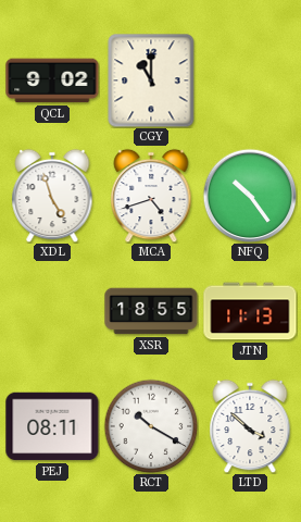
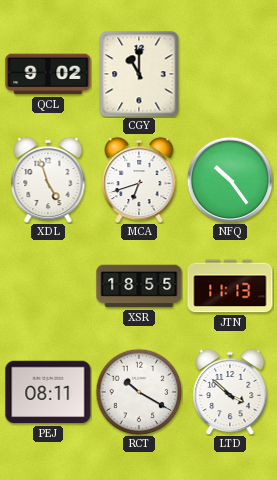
MCA: 4:42 -> 6:42 (139, 180)
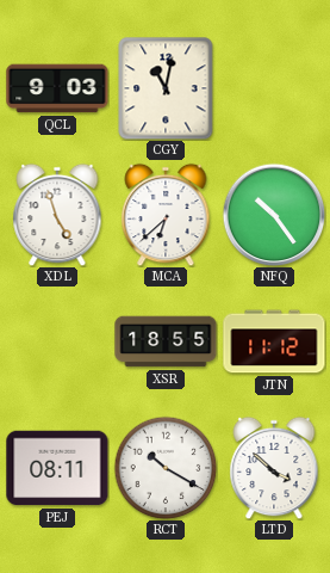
QCL: 9:02 -> 9:03 (57, 88)
CGY: 11:00 -> 11:02 (166, 88)
MCA: 6:42 -> 6:38 (166, 215)
JTN: 11:13 -> 11:12 (274, 341)
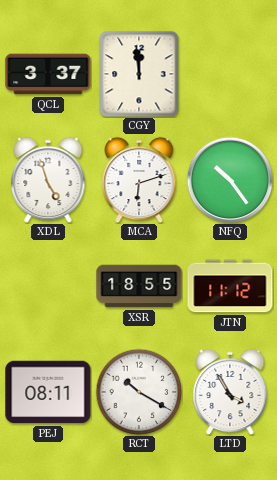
QCL: 9:03 -> 3:37 (48, 74)
CGY: 11:02 -> 11:59 (139, 74)
MCA: 6:38 -> 6:12 (139, 180)
LTD: 3:52 -> 3:55 (230, 392)
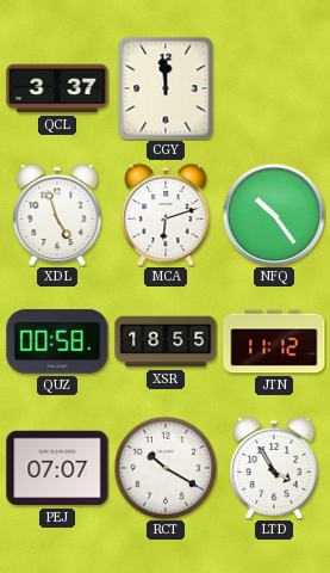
QUZ: none -> 00:58 (57, 341)
PEJ: 08:11 -> 07:07 (57, 468)
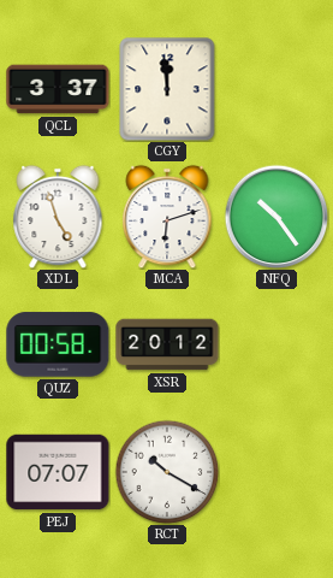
XSR: 18:55 -> 20:12 (167, 344)
JTN: 11:12 -> none (274, 341)
LTD: 3:55 -> none (274, 468)
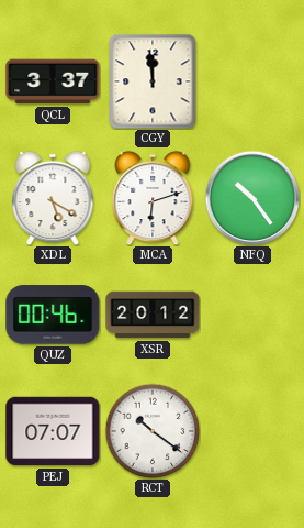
XDL: 4:57 -> 5:20 (53, 198)
QUZ: 00:58 -> 00:46 (53, 315)
RCT: 10:20 -> 10:21 (153, 431)
